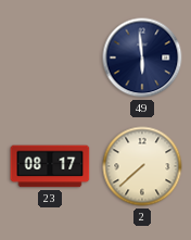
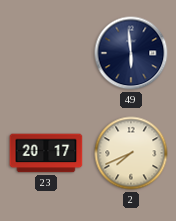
23: 08:17 -> 20:17 (46, 153)
2: 7:38 -> 7:41 (131, 153)
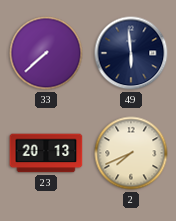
33: none -> 7:38 (46, 53)
23: 20:17 -> 20:13 (46, 153)
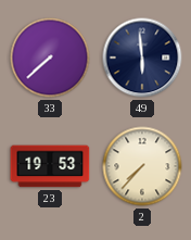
23: 20:13 -> 19:53 (50, 166)
2: 7:41 -> 7:37 (142, 166)
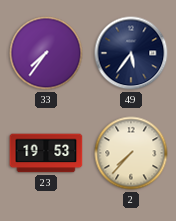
33: 7:38 -> 7:36 (46, 53)
49: 5:59 -> 5:36 (131, 53)
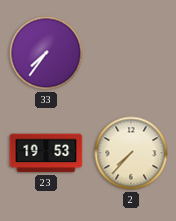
49: 5:36 -> none (131, 53)
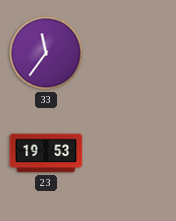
33: 7:36 -> 11:36 (46, 53)
2: 7:37 -> none (131, 153)
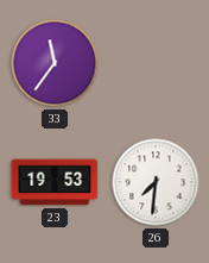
26: none -> 7:31 (156, 182)
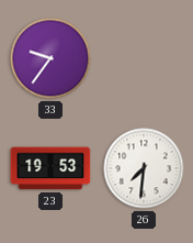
33: 11:36 -> 9:36 (50, 58)
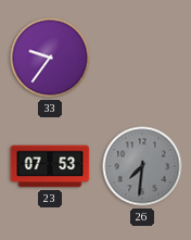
23: 19:53 -> 07:53 (50, 166)
26 dial: white -> grey (142, 166)
